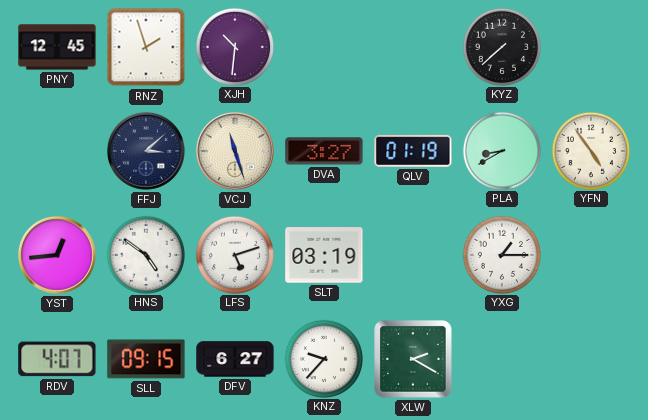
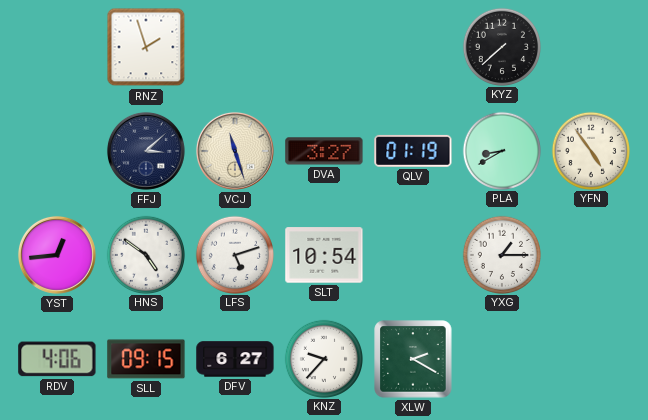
PNY: 12:45 -> none (57, 47)
XJH: 10:31 -> none (234, 46)
SLT: 03:19 -> 10:54 (324, 255)
RDV: 4:07 -> 4:06 (57, 359)
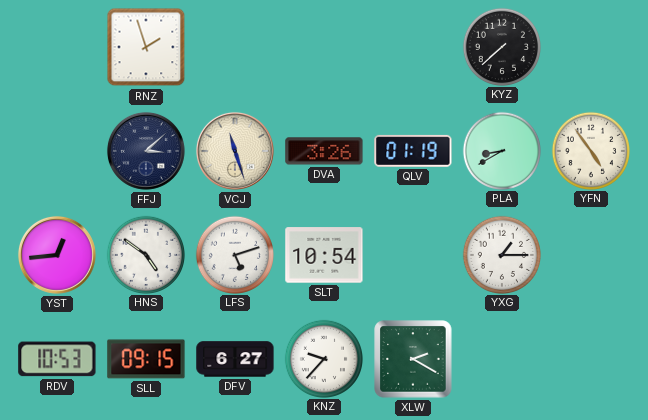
DVA: 3:27 -> 3:26 (324, 151)
RDV: 4:06 -> 10:53 (57, 359)
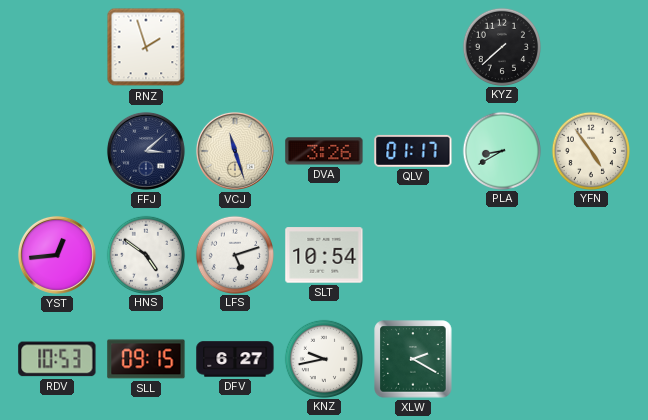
QLV: 01:19 -> 01:17 (413, 151)
YXG: 1:15 -> none (501, 254)
KNZ: 9:37 -> 9:43 (323, 358)
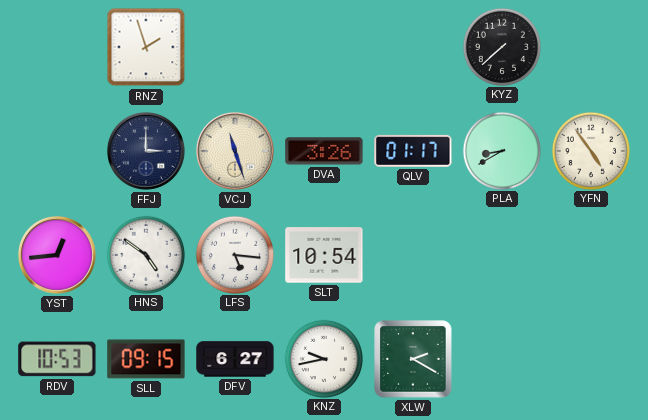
FFJ: 3:08 -> 3:00 (146, 151)
LFS: 5:12 -> 5:16 (234, 254)
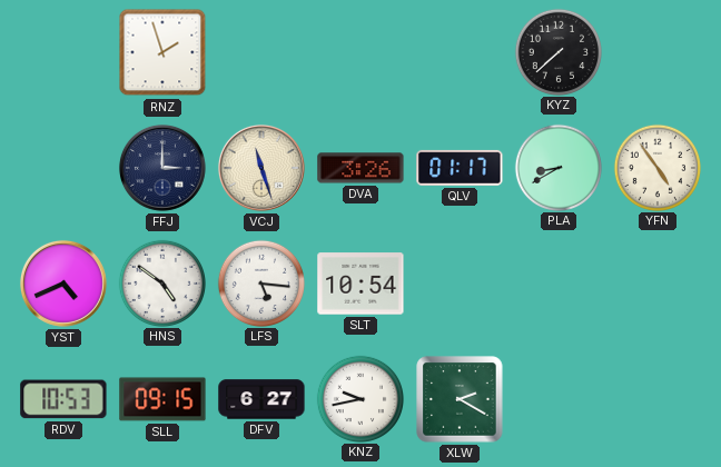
YST: 12:44 -> 4:41 (63, 284)
